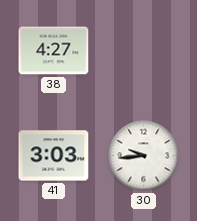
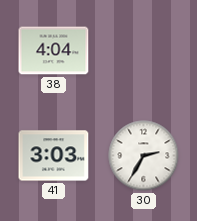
38: 4:27 -> 4:04 (54, 51)
30: 9:44 -> 2:35 (144, 156)
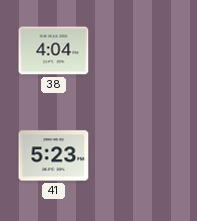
41: 3:03 -> 5:23 (54, 156)
30: 2:35 -> none (144, 156)
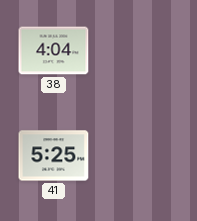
41: 5:23 -> 5:25 (54, 156)
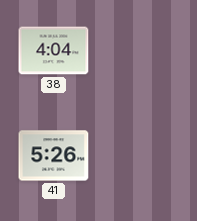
41: 5:25 -> 5:26 (54, 156)
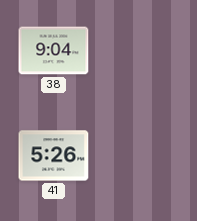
38: 4:04 -> 9:04 (54, 51)
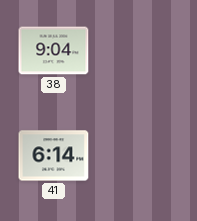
41: 5:26 -> 6:14 (54, 156)
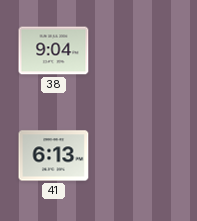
41: 6:14 -> 6:13 (54, 156)
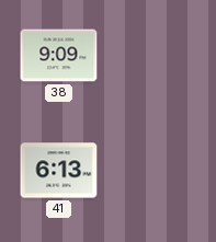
38: 9:04 -> 9:09 (59, 56)
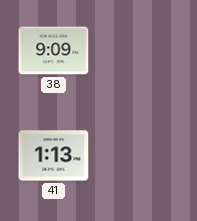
41: 6:13 -> 1:13 (54, 156)
